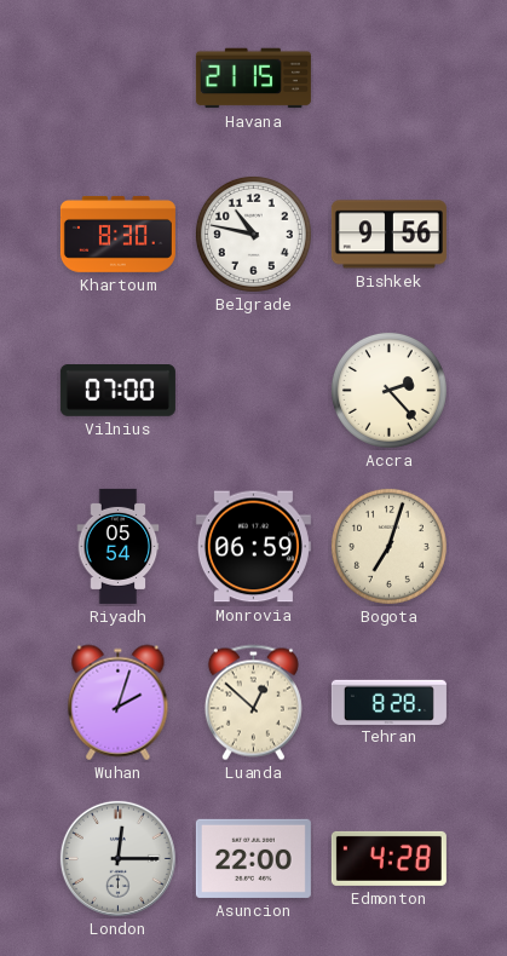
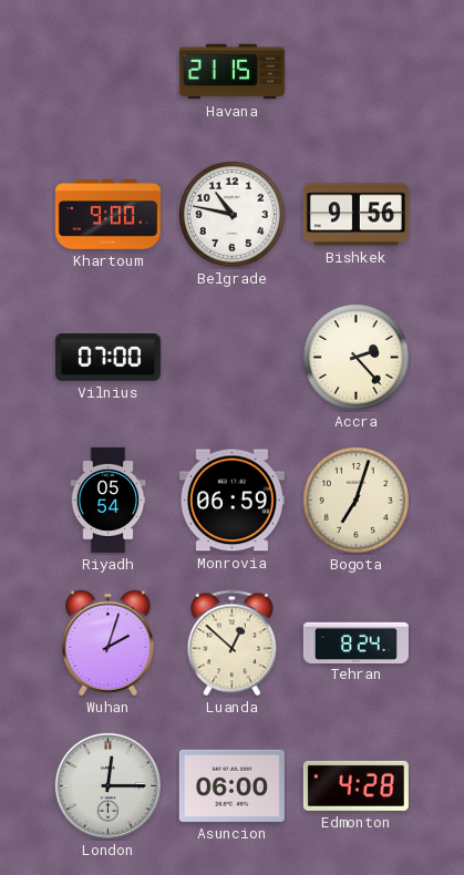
Khartoum: 8:30 -> 9:00 (107, 214)
Tehran: 8:28 -> 8:24 (355, 642)
Asuncion: 22:00 -> 06:00 (231, 785)
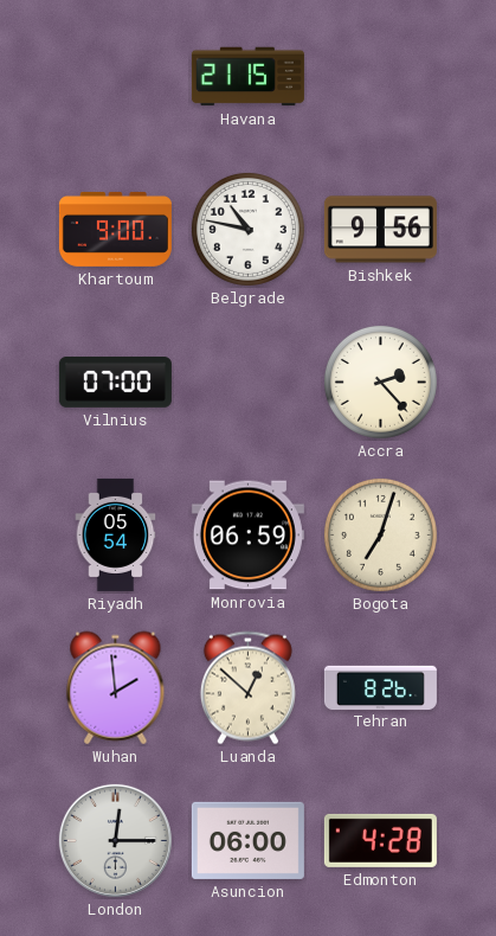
Wuhan: 2:03 -> 1:59 (116, 688)
Tehran: 8:24 -> 8:26 (380, 687)
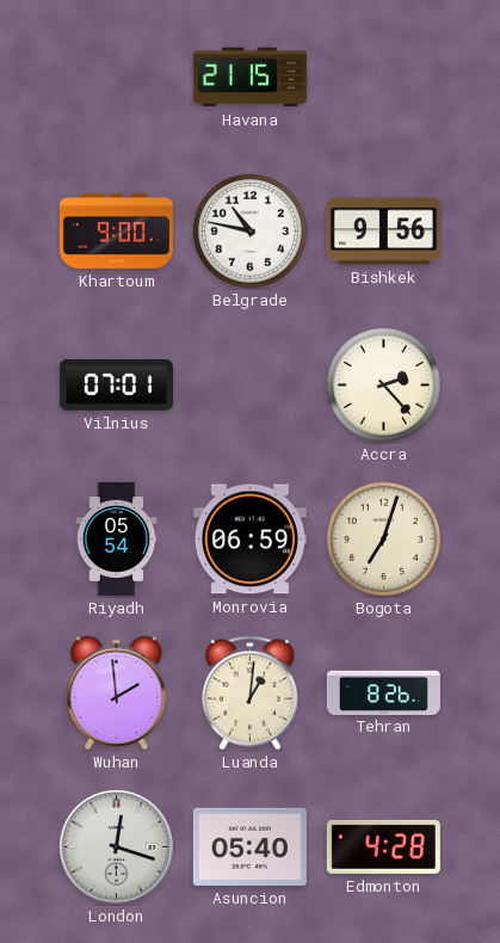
Vilnius: 07:00 -> 07:01 (116, 386)
Luanda: 12:52 -> 1:01 (249, 694)
London: 12:15 -> 12:18 (116, 846)
Asuncion: 06:00 -> 05:40 (249, 846)
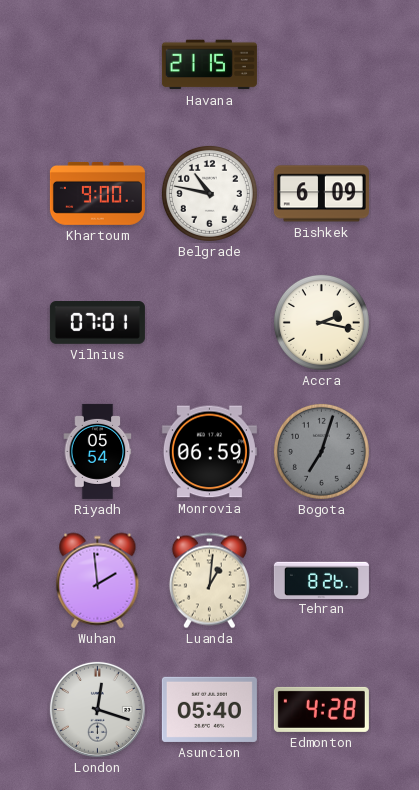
Bishkek: 9:56 -> 6:09 (321, 194)
Accra: 2:23 -> 2:17 (321, 322)
Bogota dial: cream -> grey (321, 451)
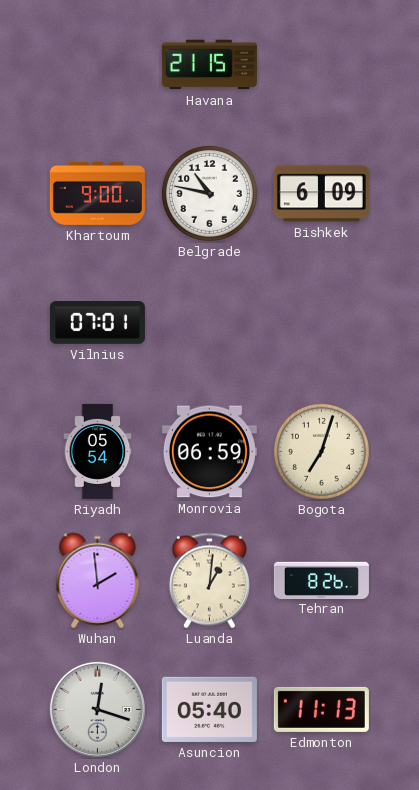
Accra: 2:17 -> none (321, 322)
Bogota dial: grey -> cream (321, 451)
Edmonton: 4:28 -> 11:13 (321, 709)
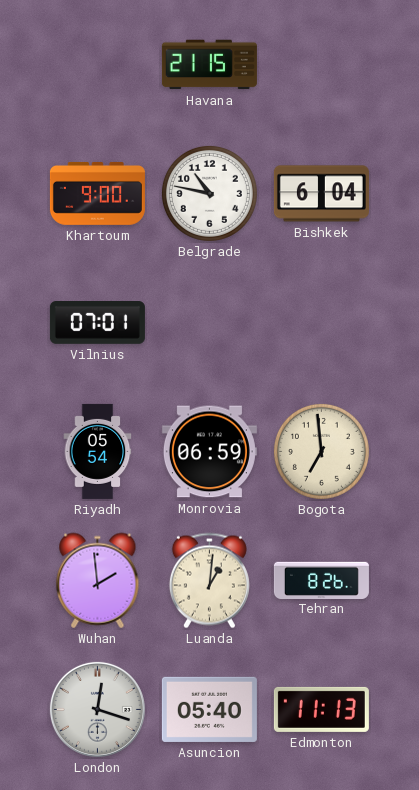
Bishkek: 6:09 -> 6:04 (321, 194)
Bogota: 7:03 -> 6:59 (321, 451)
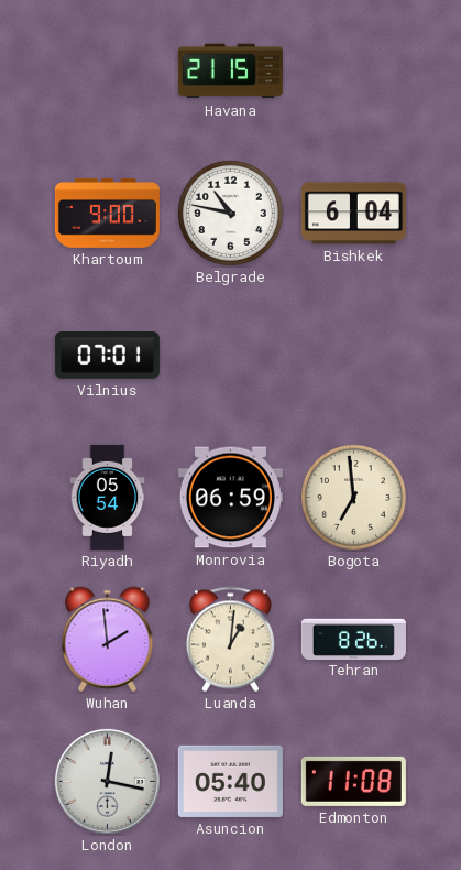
London: 12:18 -> 12:17 (107, 781)
Edmonton: 11:13 -> 11:08 (353, 781)
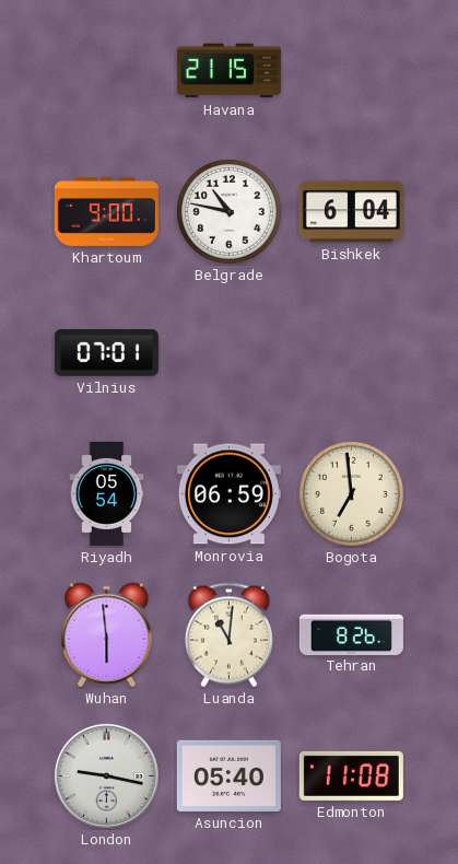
Wuhan: 1:59 -> 5:59 (107, 635)
Luanda: 1:01 -> 11:01 (228, 635)
London: 12:17 -> 9:17 (106, 775)
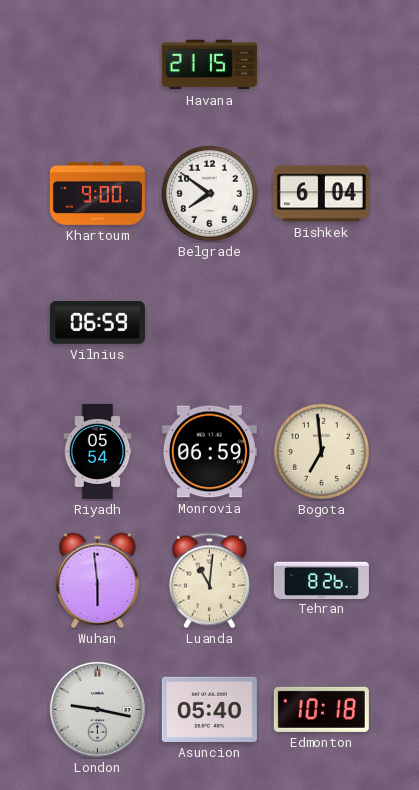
Belgrade: 10:47 -> 7:51 (209, 193)
Vilnius: 07:01 -> 06:59 (97, 323)
Edmonton: 11:08 -> 10:18 (321, 709)
